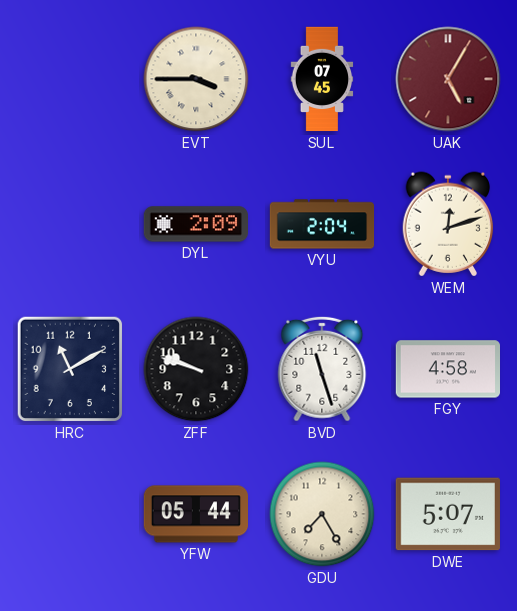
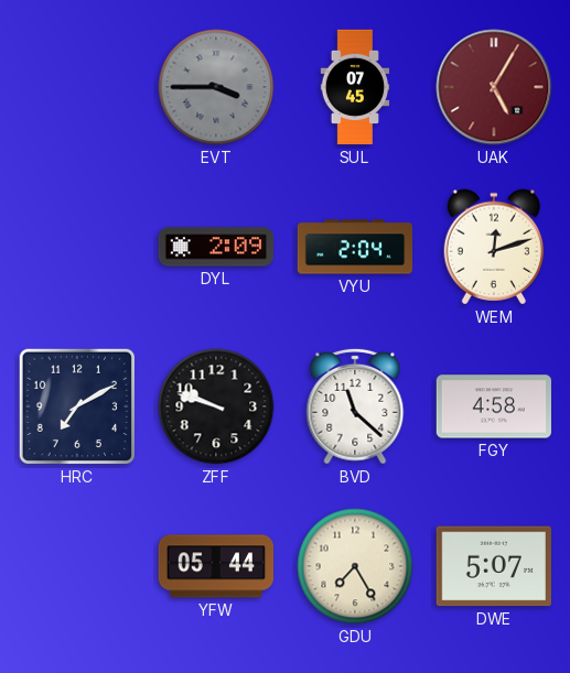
EVT dial: cream -> grey (216, 87)
HRC: 11:10 -> 7:10 (77, 406)
BVD: 11:27 -> 11:22 (355, 406)
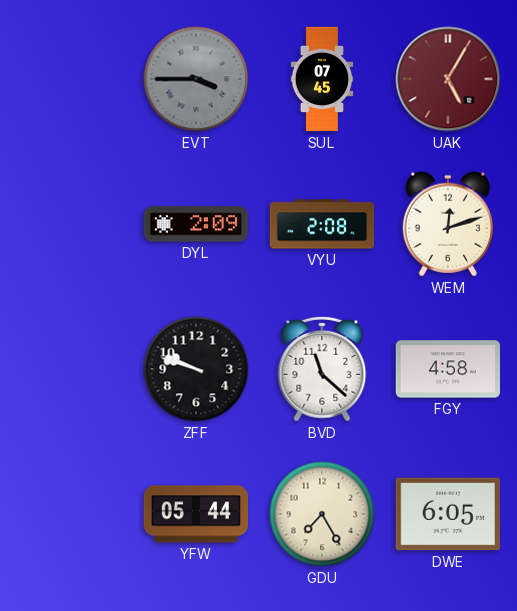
VYU: 2:04 -> 2:08 (322, 224)
HRC: 7:10 -> none (77, 406)
DWE: 5:07 -> 6:05 (448, 514)
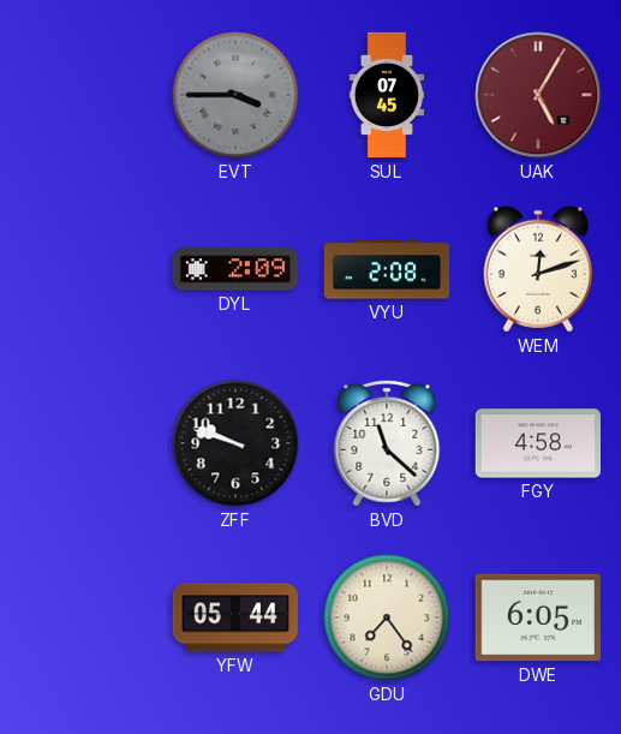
GDU: 7:25 -> 7:24 (387, 617)
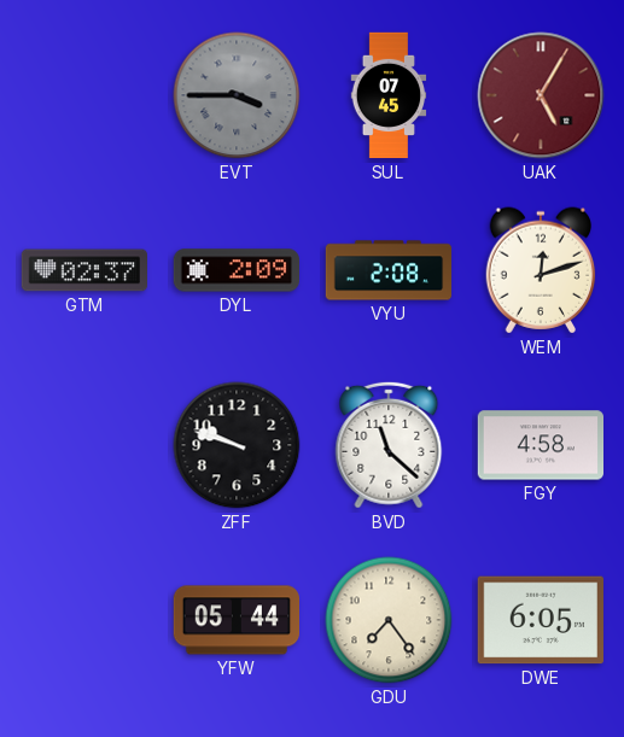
GTM: none -> 02:37 (83, 270)
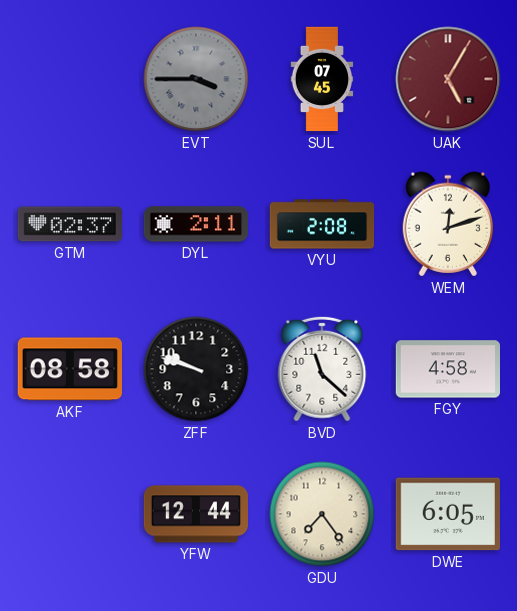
DYL: 2:09 -> 2:11 (195, 224)
AKF: none -> 08:58 (69, 369)
YFW: 05:44 -> 12:44 (195, 514)
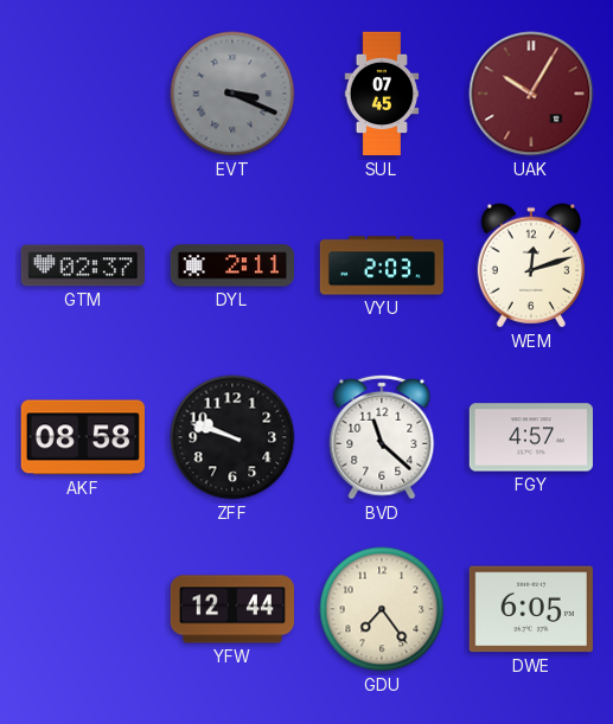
EVT: 3:45 -> 3:19 (232, 94)
UAK: 5:05 -> 10:05 (531, 94)
VYU: 2:08 -> 2:03 (382, 265)
FGY: 4:58 -> 4:57 (530, 437)
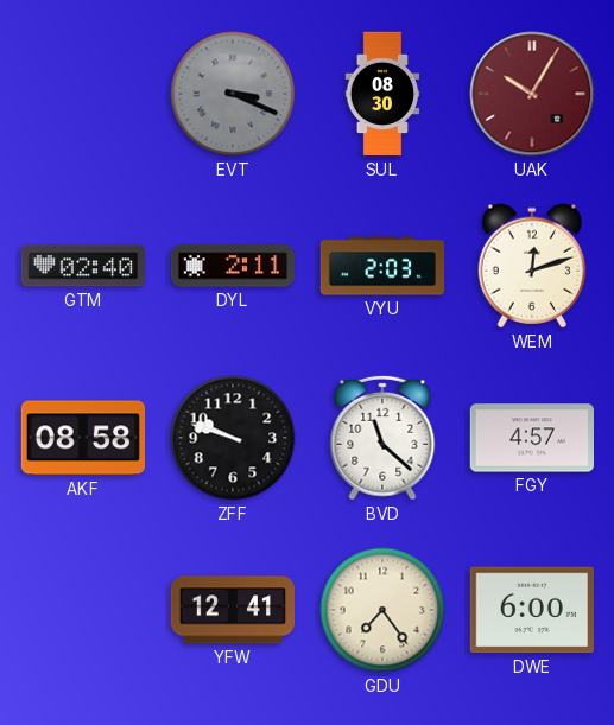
SUL: 07:45 -> 08:30 (382, 94)
GTM: 02:37 -> 02:40 (82, 266)
YFW: 12:44 -> 12:41 (232, 610)
DWE: 6:05 -> 6:00 (532, 610)
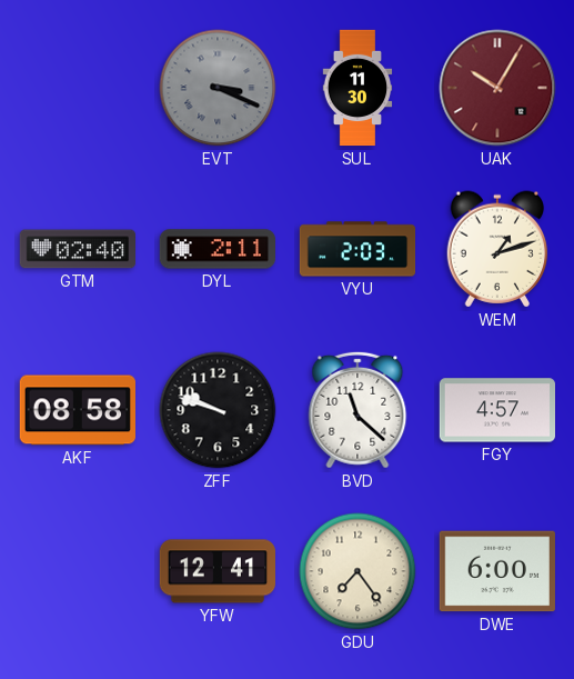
SUL: 08:30 -> 11:30 (358, 88)
WEM: 12:12 -> 1:12 (497, 249)
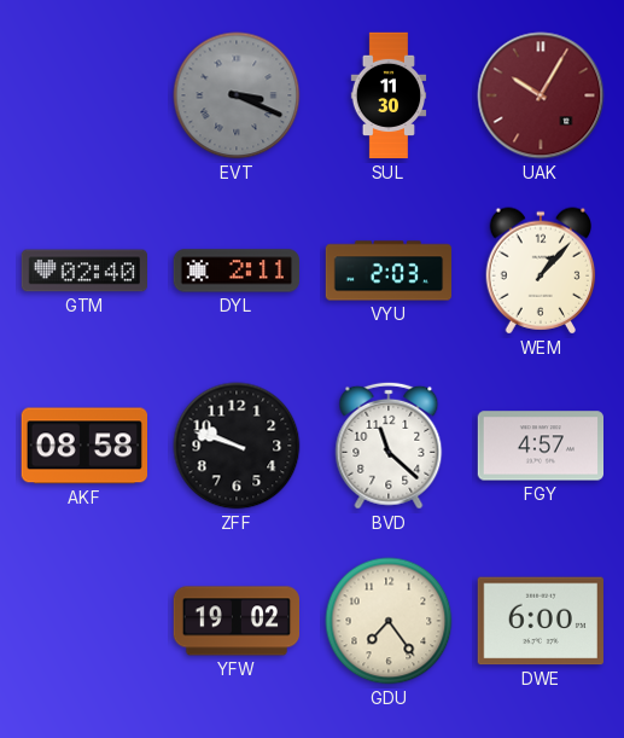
WEM: 1:12 -> 1:07 (541, 271)
YFW: 12:41 -> 19:02 (235, 621)
